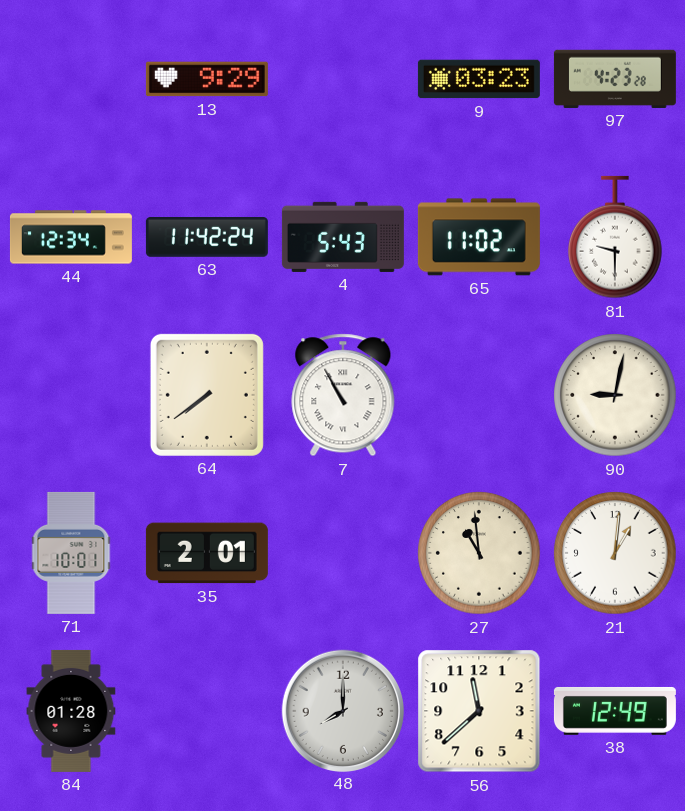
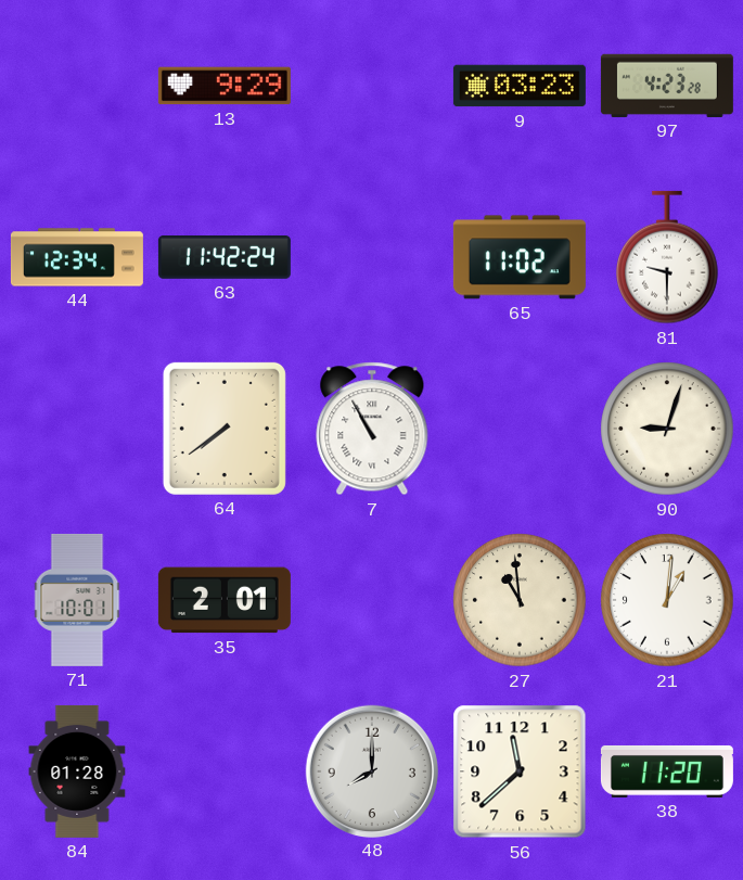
4: 5:43 -> none (343, 237)
90: 9:02 -> 9:03 (667, 429)
38: 12:49 -> 11:20 (667, 771)
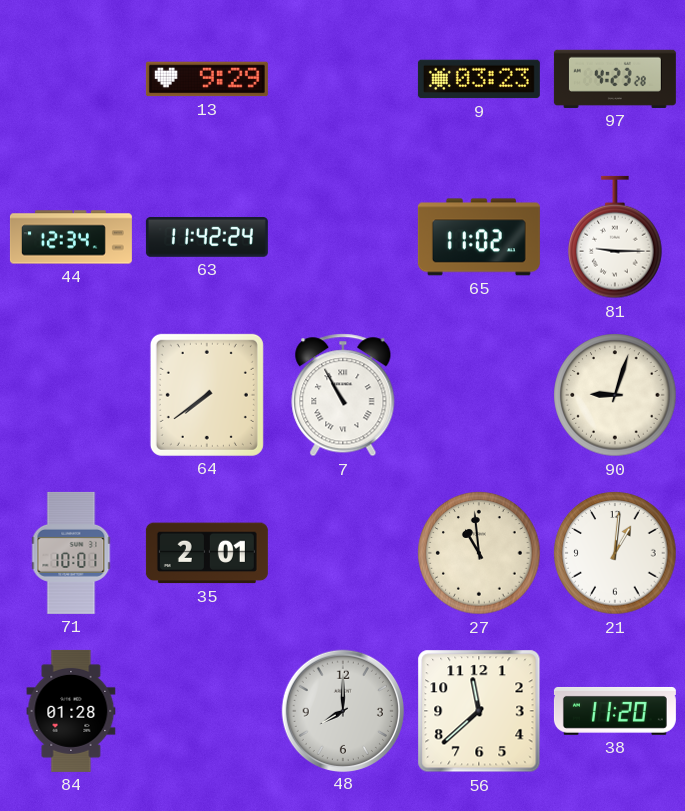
81: 9:30 -> 9:15 (615, 237)
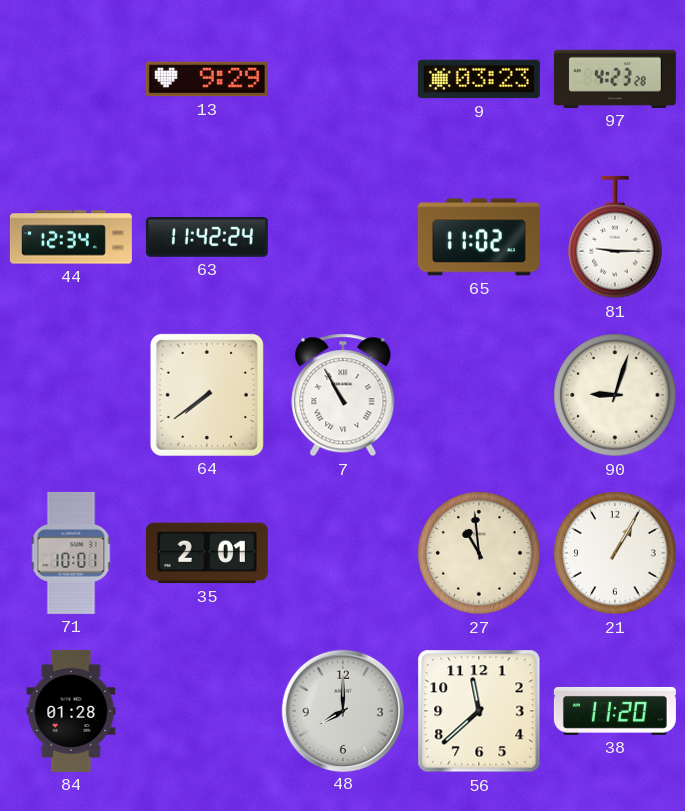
21: 1:01 -> 1:05 (615, 553)
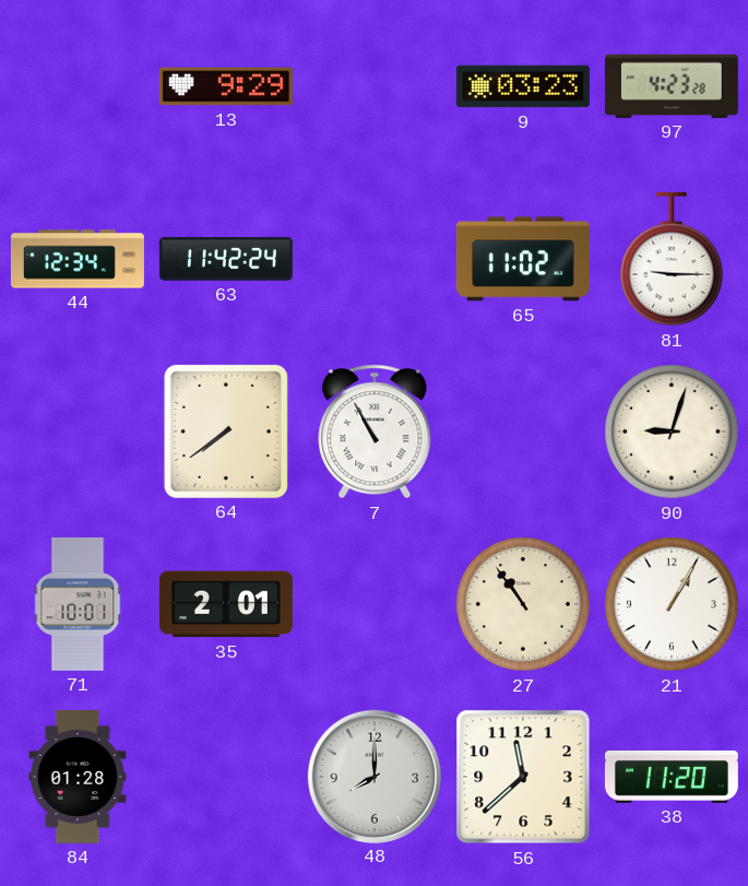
27: 10:59 -> 10:54 (523, 604)
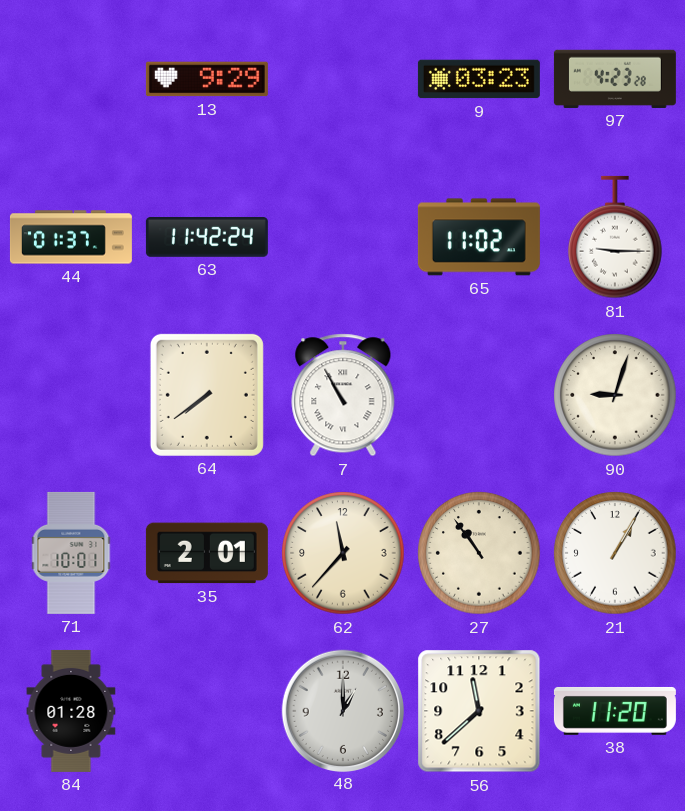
44: 12:34 -> 01:37 (71, 237)
62: none -> 11:37 (343, 553)
48: 8:00 -> 1:00 (342, 710)
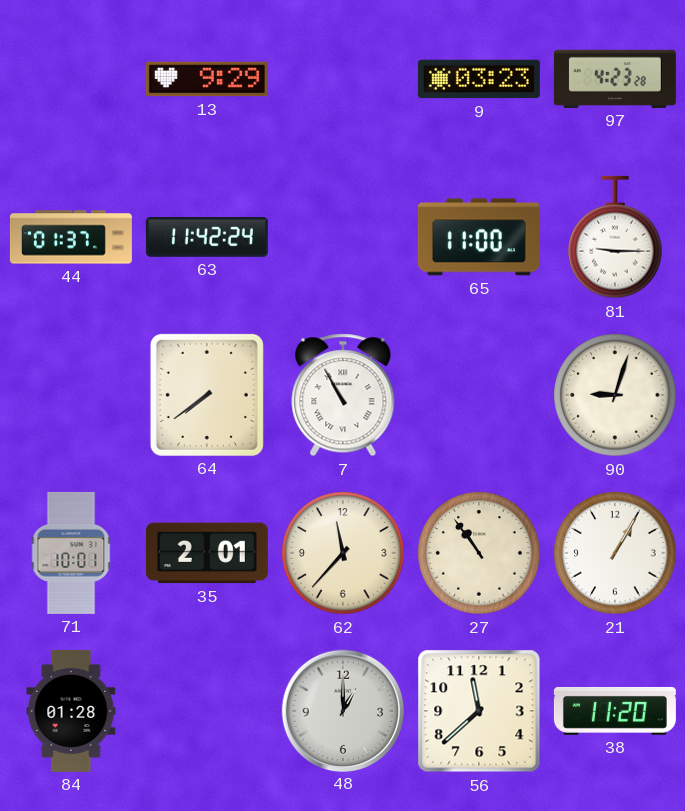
65: 11:02 -> 11:00 (479, 237)
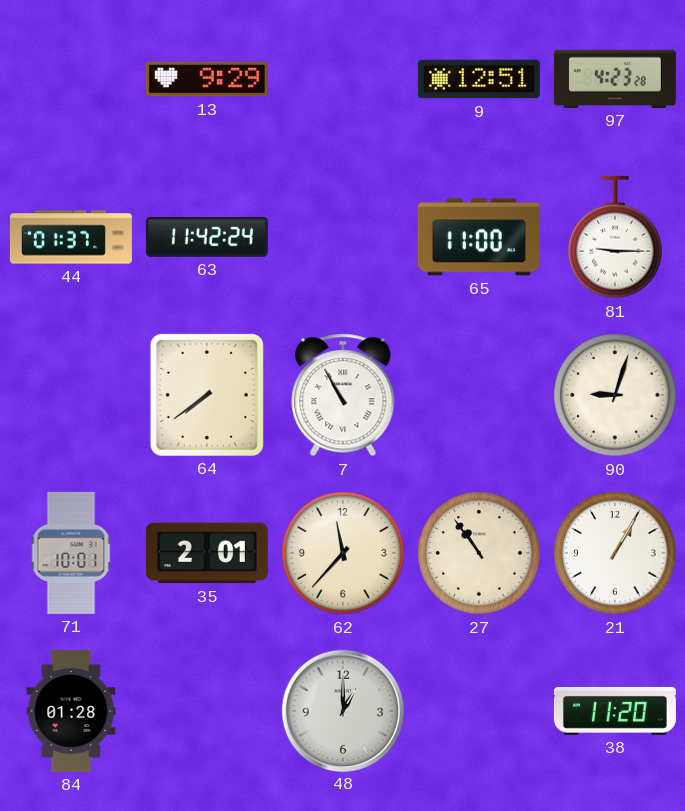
9: 03:23 -> 12:51 (479, 79)
56: 11:38 -> none (479, 711)
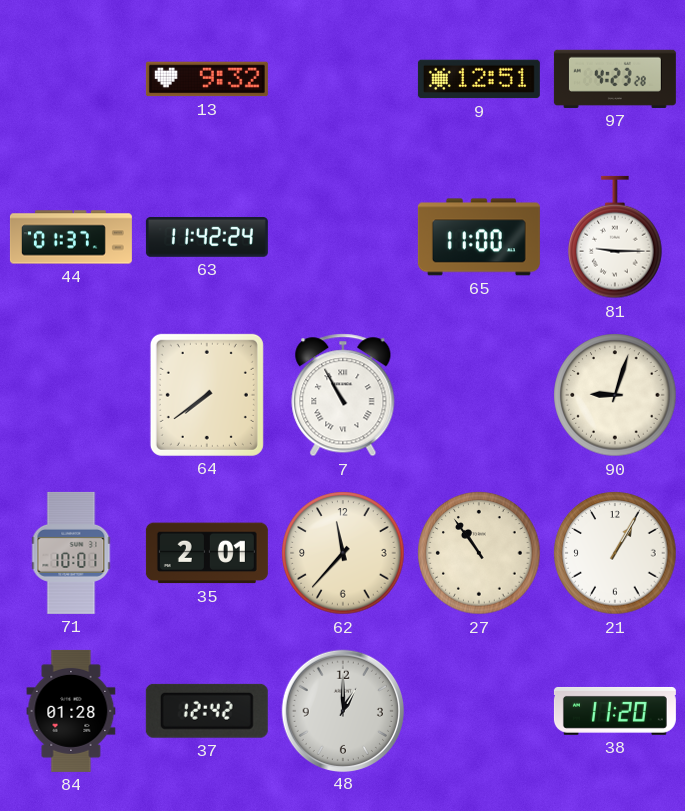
13: 9:29 -> 9:32 (207, 79)
37: none -> 12:42 (207, 711)
